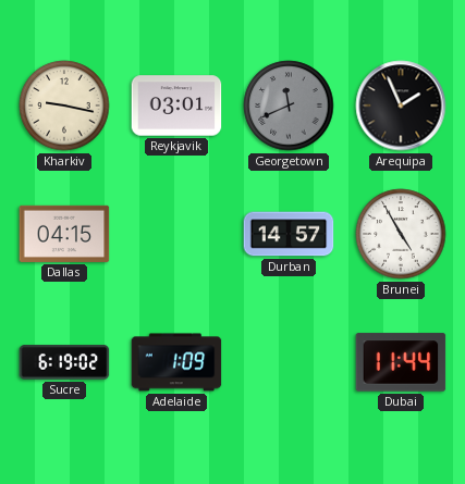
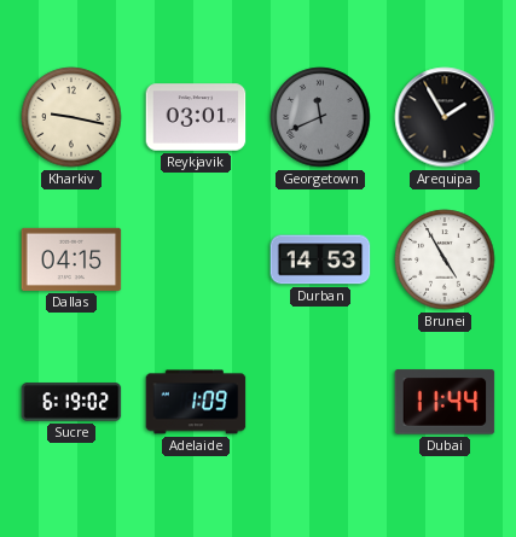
Arequipa: 1:56 -> 1:55 (445, 117)
Durban: 14:57 -> 14:53 (320, 259)
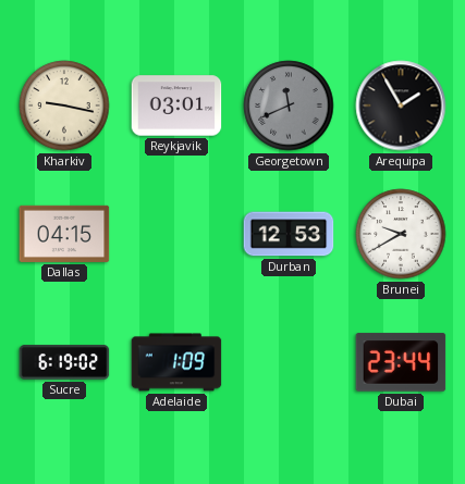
Durban: 14:53 -> 12:53 (289, 234)
Brunei: 4:55 -> 9:40 (401, 234)
Dubai: 11:44 -> 23:44 (401, 362)
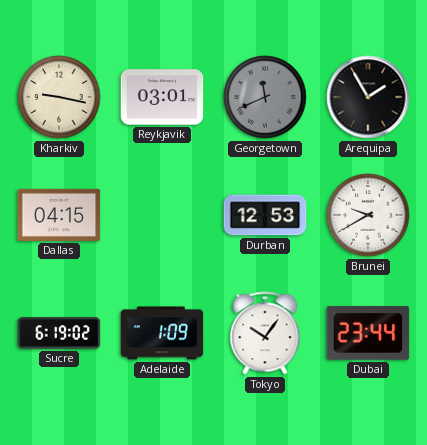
Tokyo: none -> 10:06 (265, 333)
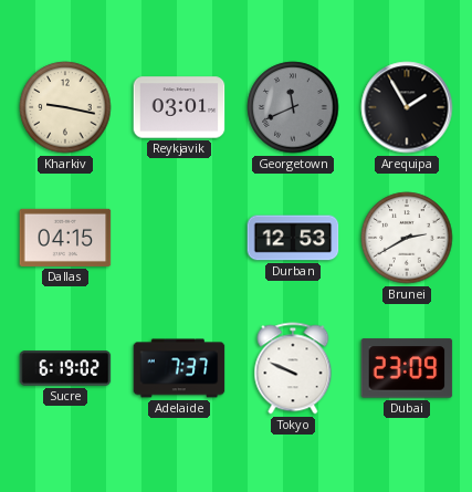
Brunei: 9:40 -> 2:40 (407, 238)
Adelaide: 1:09 -> 7:37 (179, 368)
Tokyo: 10:06 -> 9:49 (293, 368)
Dubai: 23:44 -> 23:09 (407, 368)
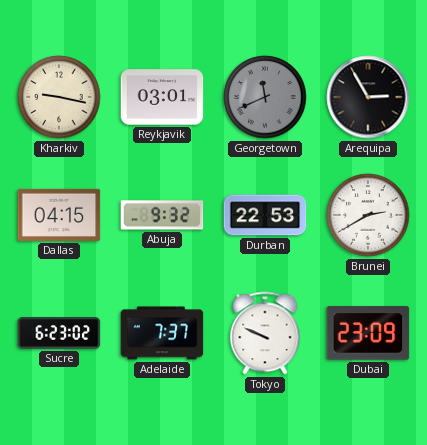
Arequipa: 1:55 -> 2:55 (368, 97)
Abuja: none -> 9:32 (162, 215)
Durban: 12:53 -> 22:53 (265, 215)
Sucre: 6:19 -> 6:23 (59, 333)
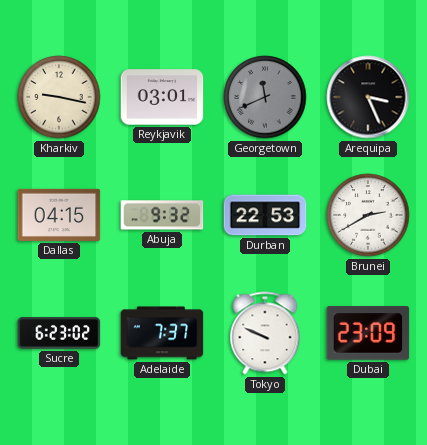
Arequipa: 2:55 -> 3:26 (368, 97)
